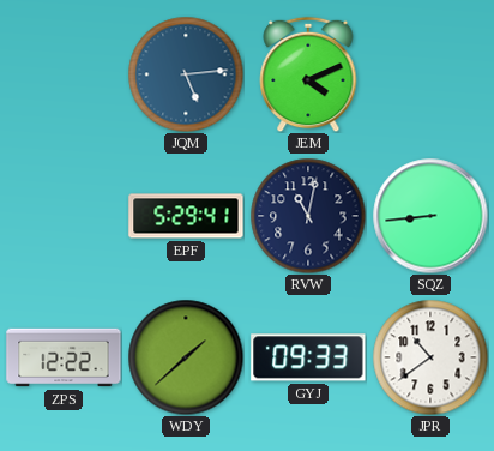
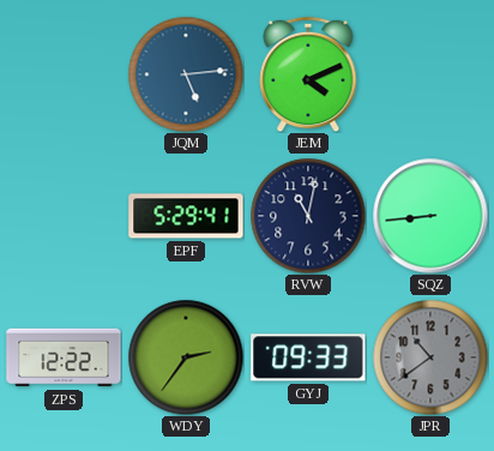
WDY: 1:38 -> 2:36 (186, 357)
JPR dial: white -> grey (430, 357)
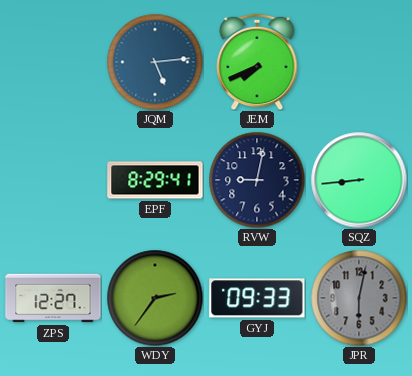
JEM: 4:11 -> 7:41 (257, 62)
EPF: 5:29 -> 8:29 (155, 180)
RVW: 11:02 -> 9:02 (257, 180)
ZPS: 12:22 -> 12:27 (53, 298)
JPR: 10:39 -> 6:02 (359, 298)
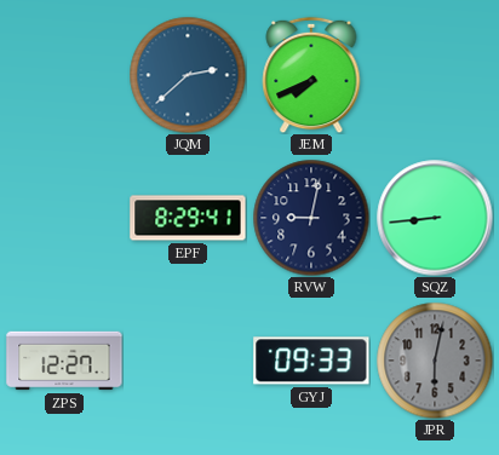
JQM: 5:14 -> 2:38 (188, 75)
WDY: 2:36 -> none (155, 298)
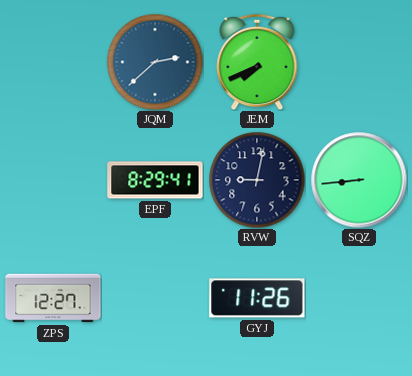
GYJ: 09:33 -> 11:26 (257, 298)
JPR: 6:02 -> none (435, 361)
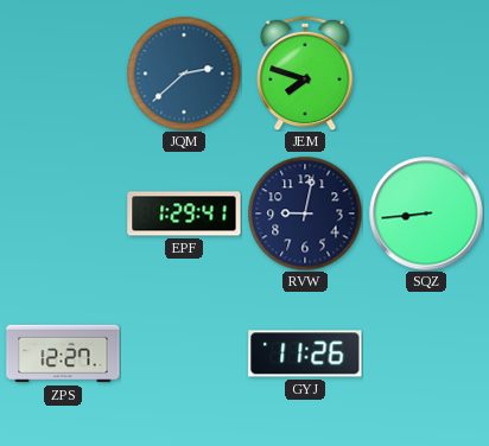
JEM: 7:41 -> 7:48 (305, 74)
EPF: 8:29 -> 1:29 (184, 214)
